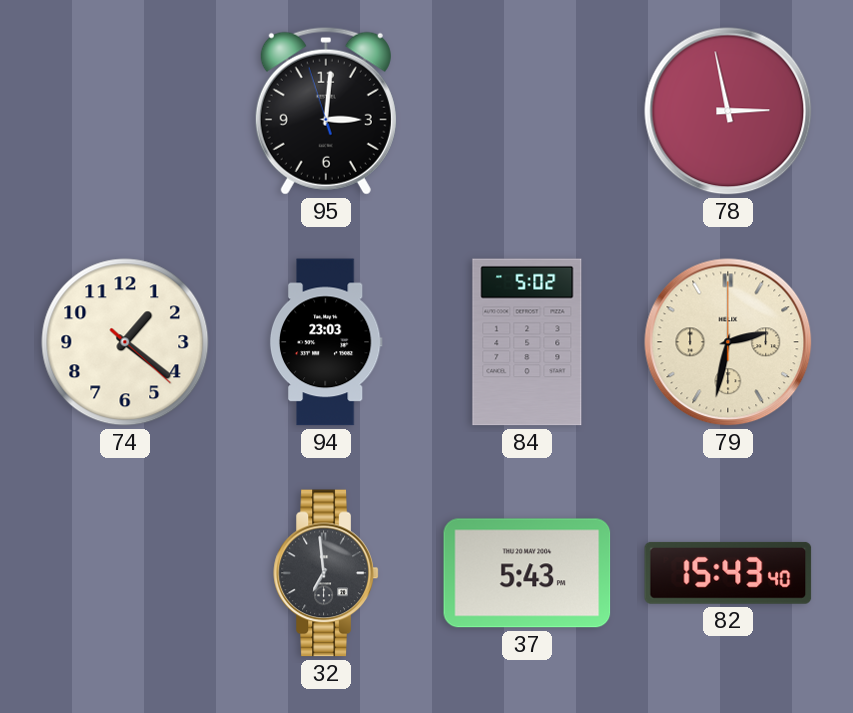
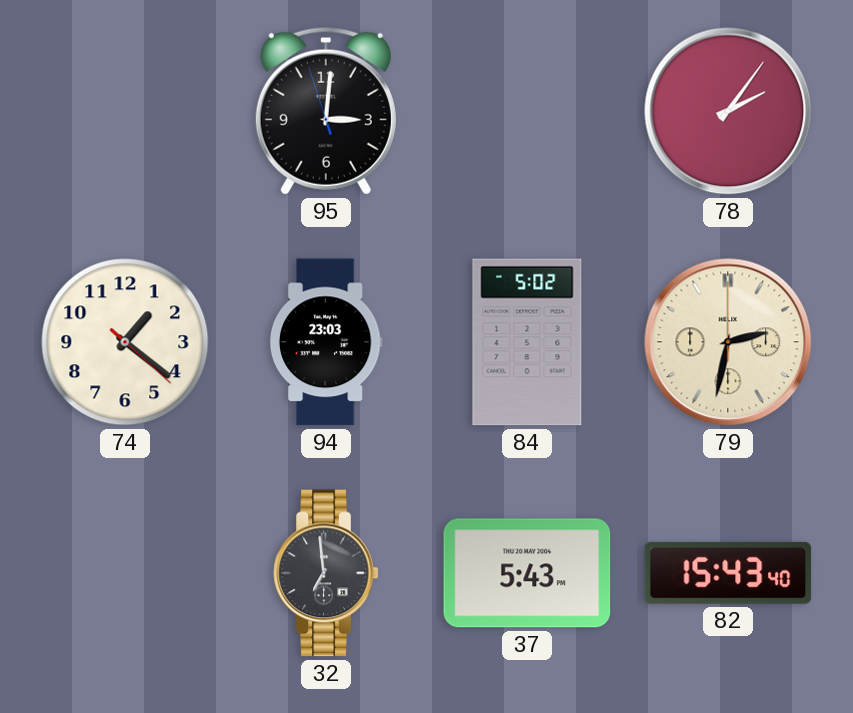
78: 2:58 -> 2:06 (728, 111)
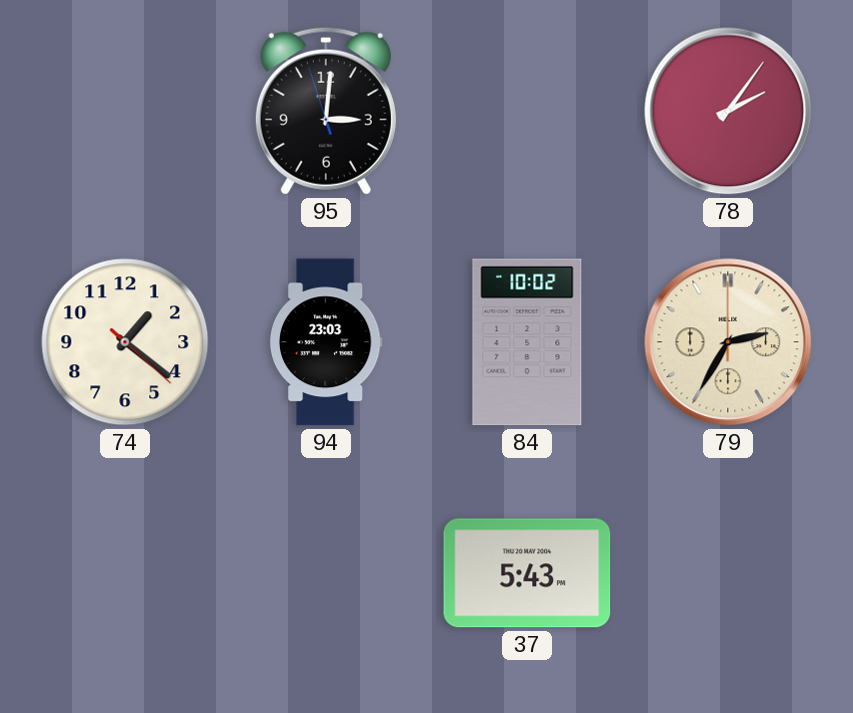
84: 5:02 -> 10:02 (527, 342)
79: 2:32 -> 2:35 (728, 342)
32: 6:59 -> none (326, 573)
82: 15:43 -> none (728, 573)
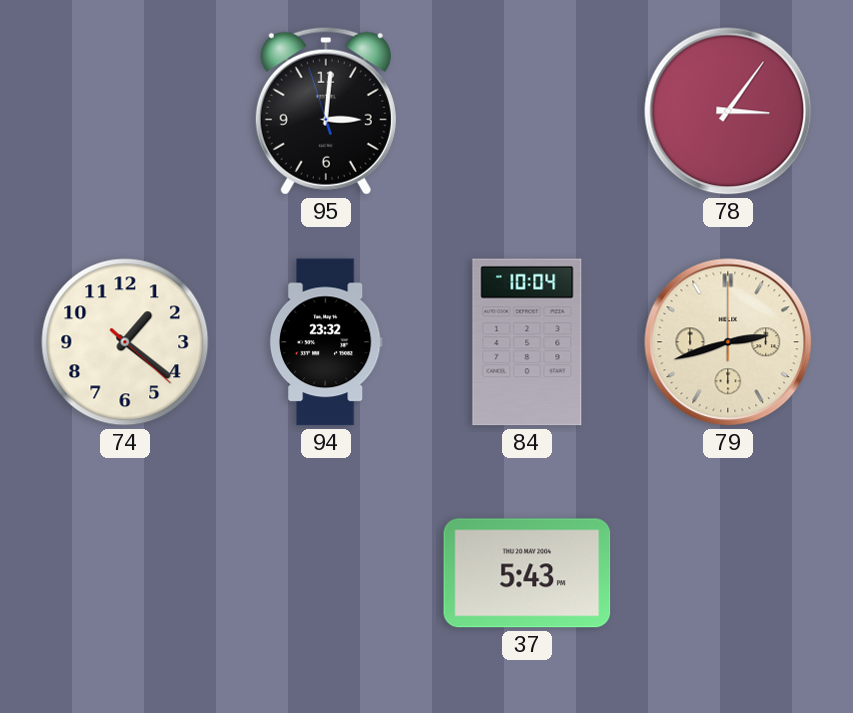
78: 2:06 -> 3:06 (728, 111)
94: 23:03 -> 23:32 (326, 342)
84: 10:02 -> 10:04 (527, 342)
79: 2:35 -> 2:42 (728, 342)
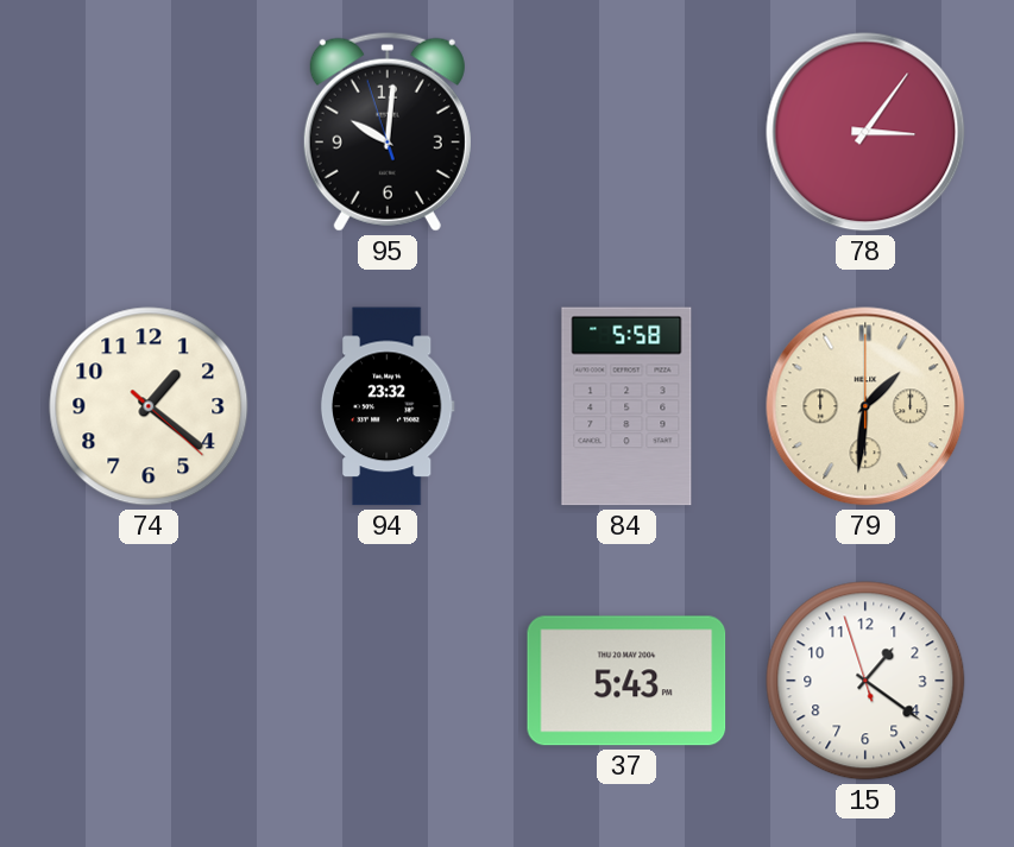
95: 3:00 -> 10:00 (388, 132)
84: 10:04 -> 5:58 (626, 406)
79: 2:42 -> 1:31 (865, 406)
15: none -> 1:20 (865, 681)
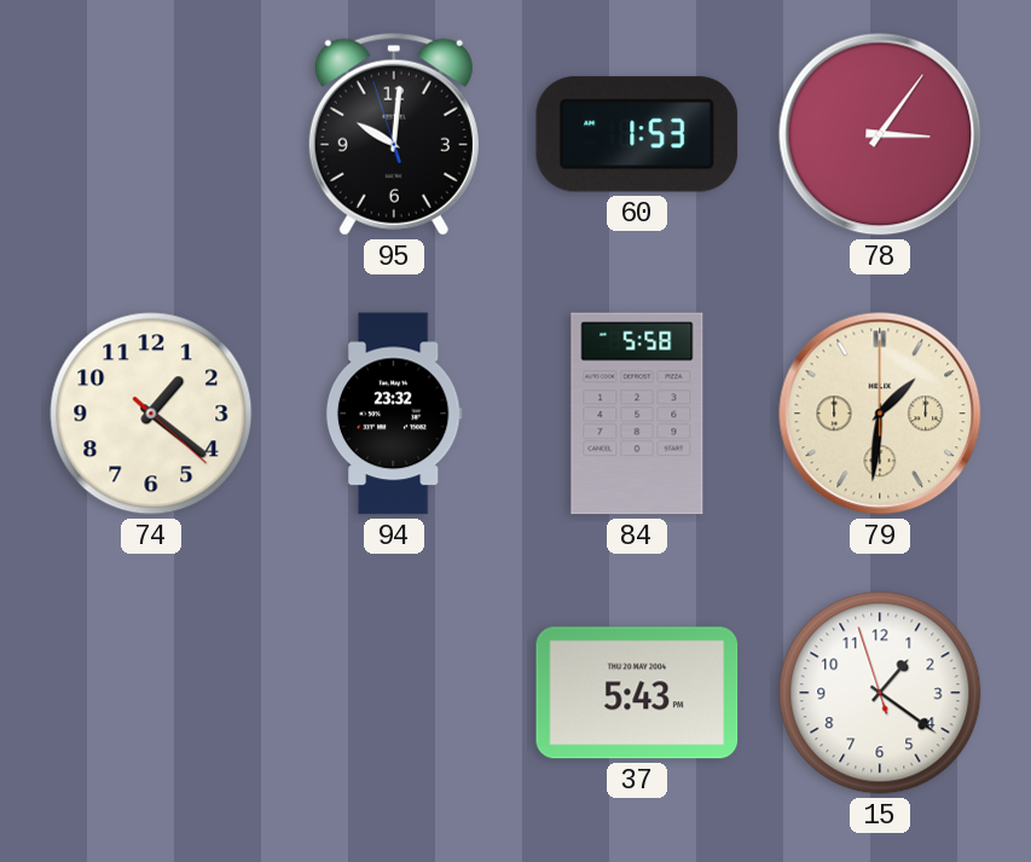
60: none -> 1:53 (637, 134)
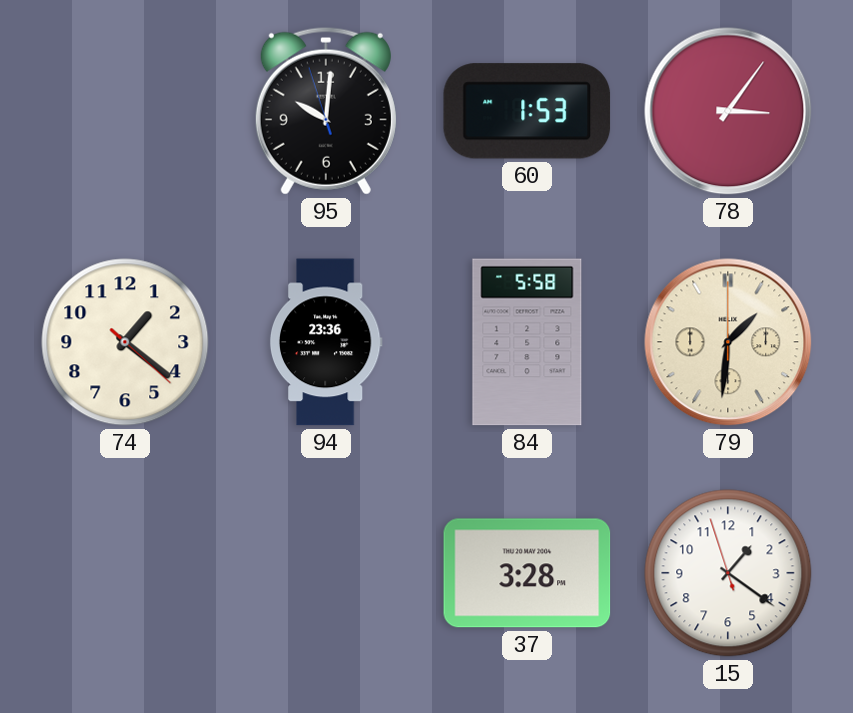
94: 23:32 -> 23:36 (326, 342)
37: 5:43 -> 3:28 (527, 573)
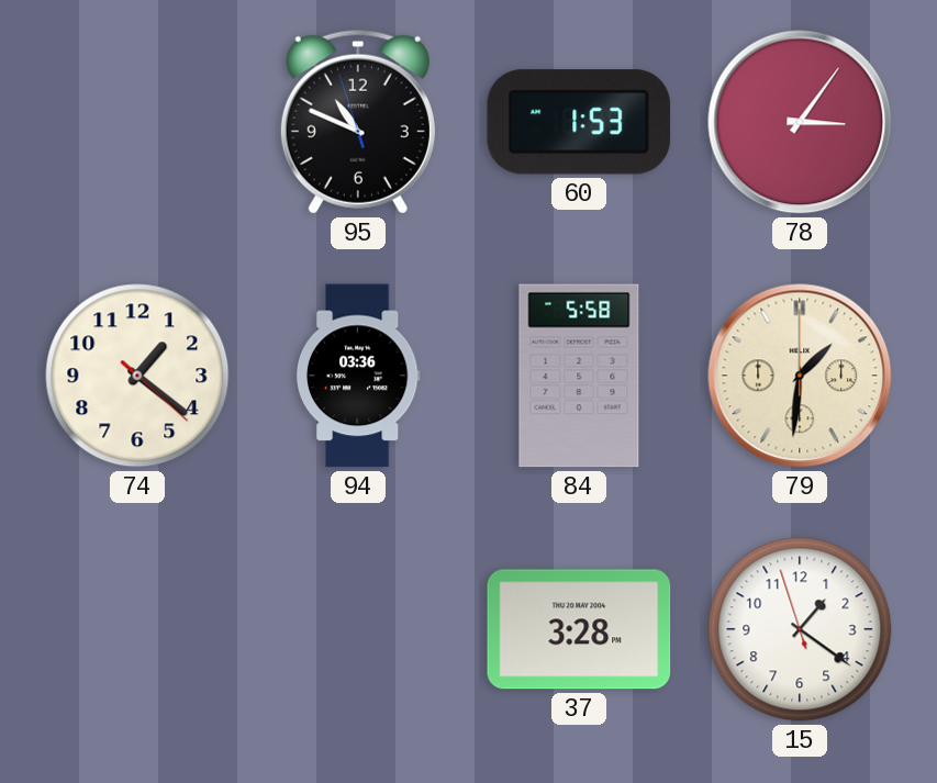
95: 10:00 -> 10:48 (358, 122)
94: 23:36 -> 03:36 (358, 376)
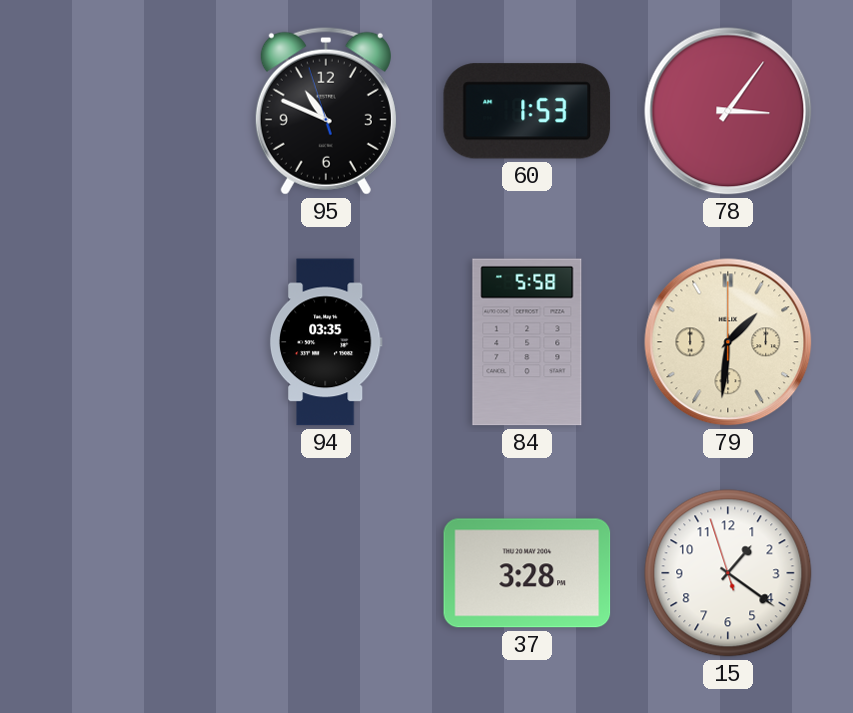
74: 1:21 -> none (137, 376)
94: 03:36 -> 03:35 (326, 342)
